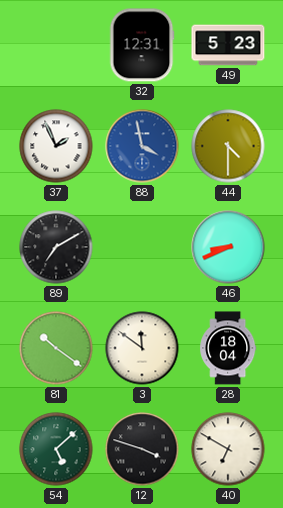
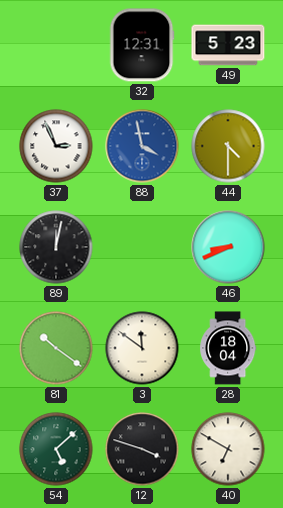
37: 1:56 -> 2:56 (56, 146)
89: 7:10 -> 12:02 (56, 247)
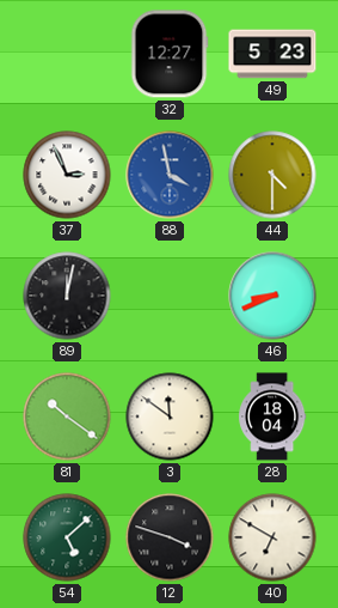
32: 12:31 -> 12:27 (170, 54)
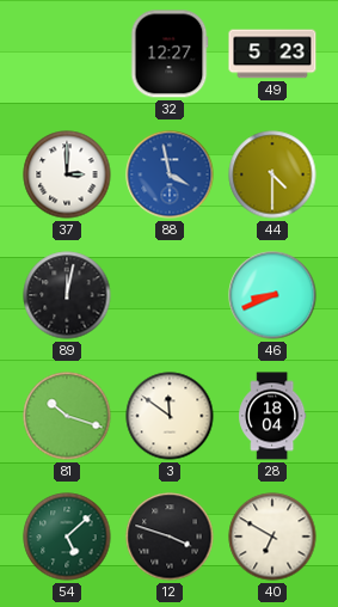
37: 2:56 -> 3:00 (67, 174)
81: 10:21 -> 10:18 (67, 416)
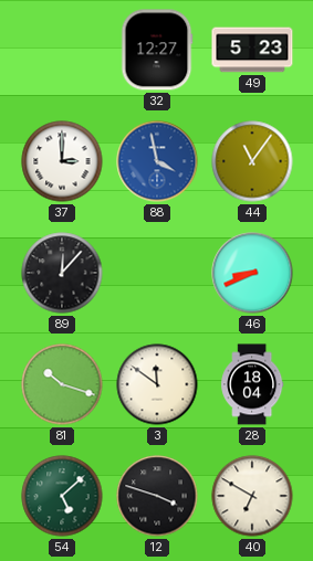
44: 4:30 -> 11:06 (252, 161)
89: 12:02 -> 12:07 (62, 273)
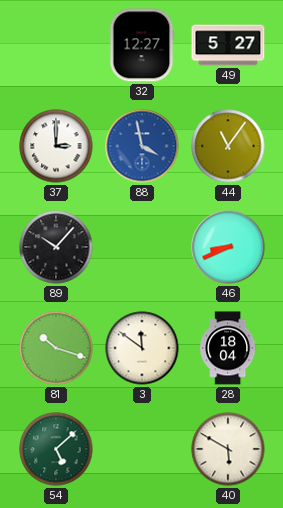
49: 5:23 -> 5:27 (228, 45)
89: 12:07 -> 10:07 (56, 247)
12: 3:48 -> none (157, 496)
40: 6:50 -> 5:50 (228, 449)
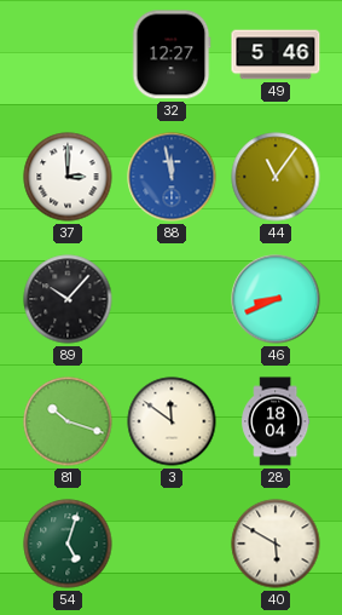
49: 5:27 -> 5:46 (276, 54)
88: 3:58 -> 11:58 (172, 177)
54: 5:08 -> 5:03 (68, 544)
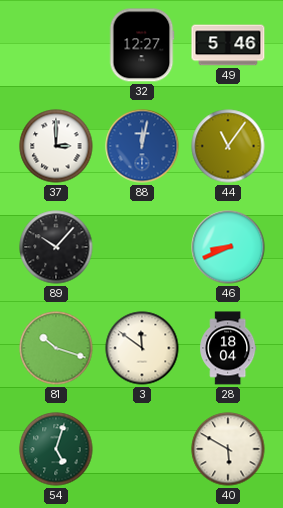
88: 11:58 -> 12:02 (142, 146)
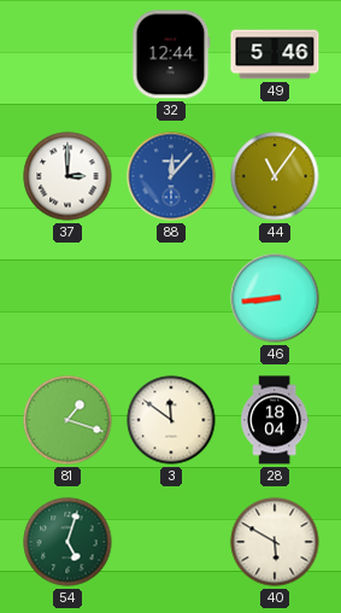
32: 12:27 -> 12:44 (171, 54)
88: 12:02 -> 12:07 (171, 176)
89: 10:07 -> none (56, 247)
46: 8:41 -> 8:44 (275, 298)
81: 10:18 -> 1:18 (67, 420)
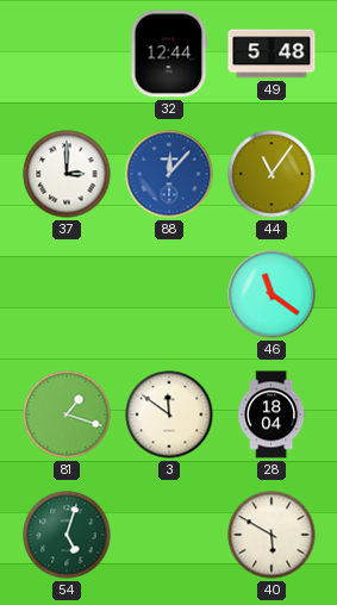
49: 5:46 -> 5:48 (272, 54)
46: 8:44 -> 11:21 (272, 294)
